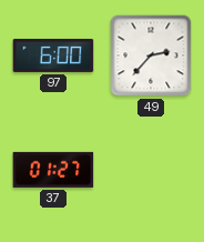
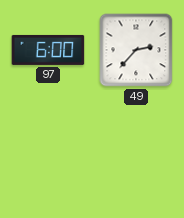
37: 01:27 -> none (53, 170)
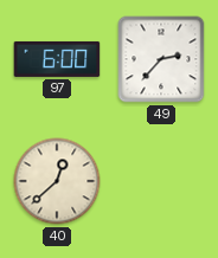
40: none -> 12:38 (57, 181)
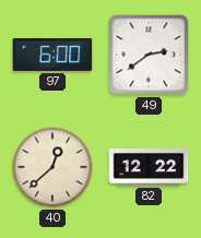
49: 2:37 -> 2:39 (149, 55)
82: none -> 12:22 (149, 167)
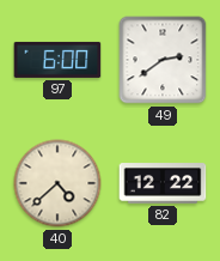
40: 12:38 -> 4:38 (57, 183)
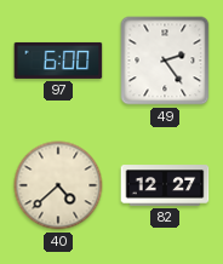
49: 2:39 -> 2:24 (165, 61)
82: 12:22 -> 12:27 (165, 185)
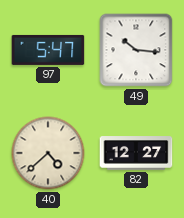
97: 6:00 -> 5:47 (48, 50)
49: 2:24 -> 10:16 (136, 50)
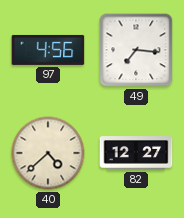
97: 5:47 -> 4:56 (48, 50)
49: 10:16 -> 7:16 (136, 50)
